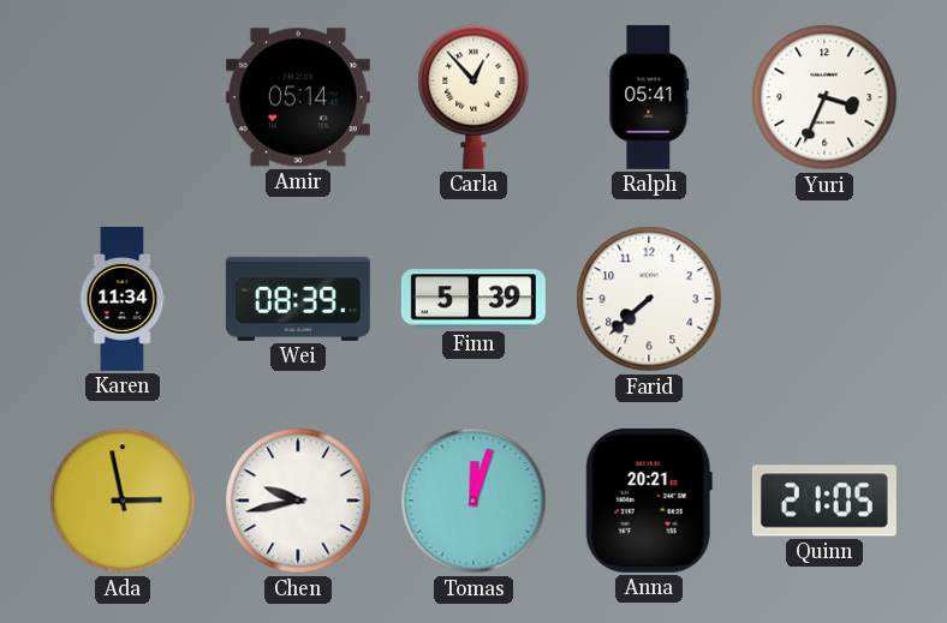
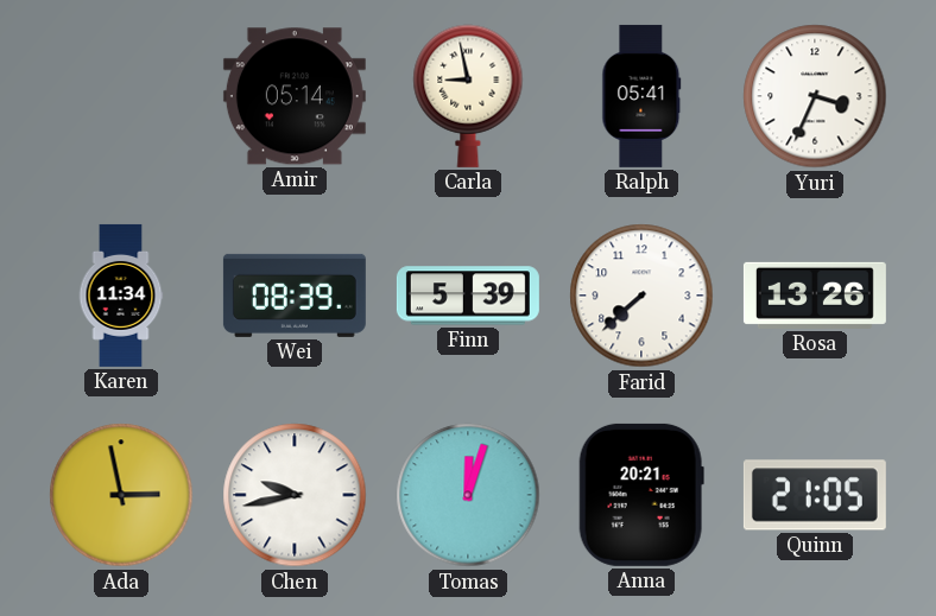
Carla: 12:53 -> 8:58 (468, 96)
Rosa: none -> 13:26 (815, 296)
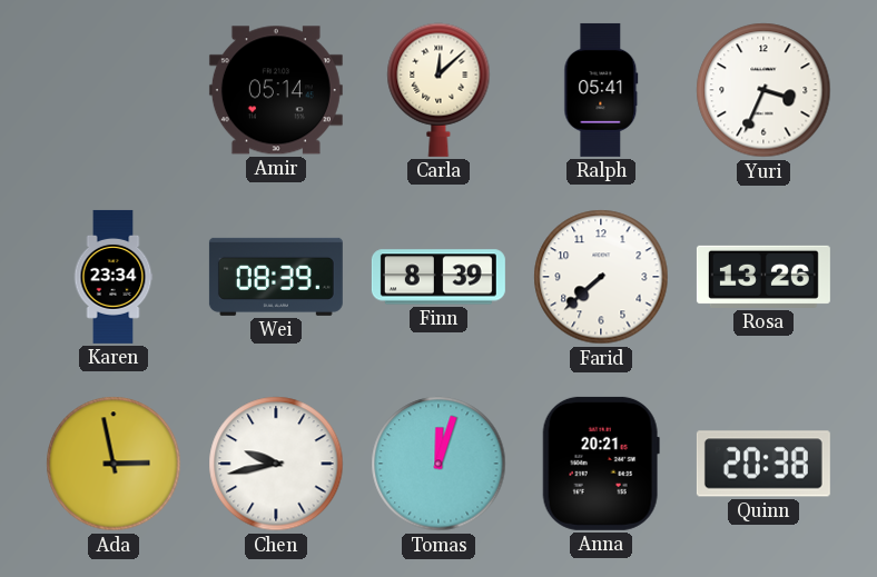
Carla: 8:58 -> 12:08 (438, 90)
Karen: 11:34 -> 23:34 (114, 277)
Finn: 5:39 -> 8:39 (438, 277)
Quinn: 21:05 -> 20:38 (763, 464)
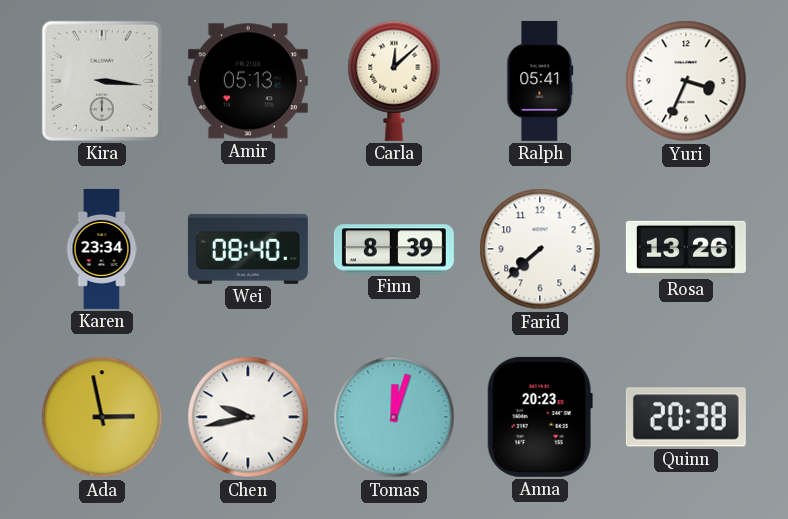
Kira: none -> 3:16 (102, 81)
Amir: 05:14 -> 05:13 (248, 81)
Wei: 08:39 -> 08:40 (248, 249)
Anna: 20:21 -> 20:23 (540, 417)
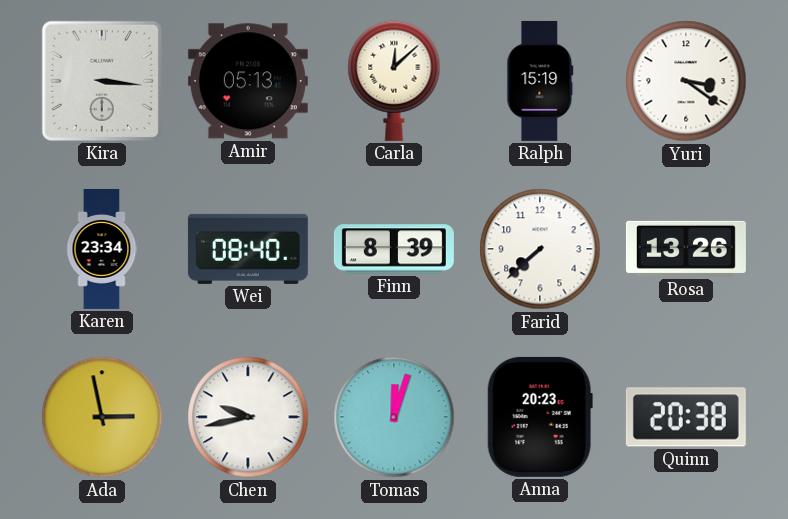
Ralph: 05:41 -> 15:19 (540, 81)
Yuri: 3:34 -> 3:21 (686, 81)
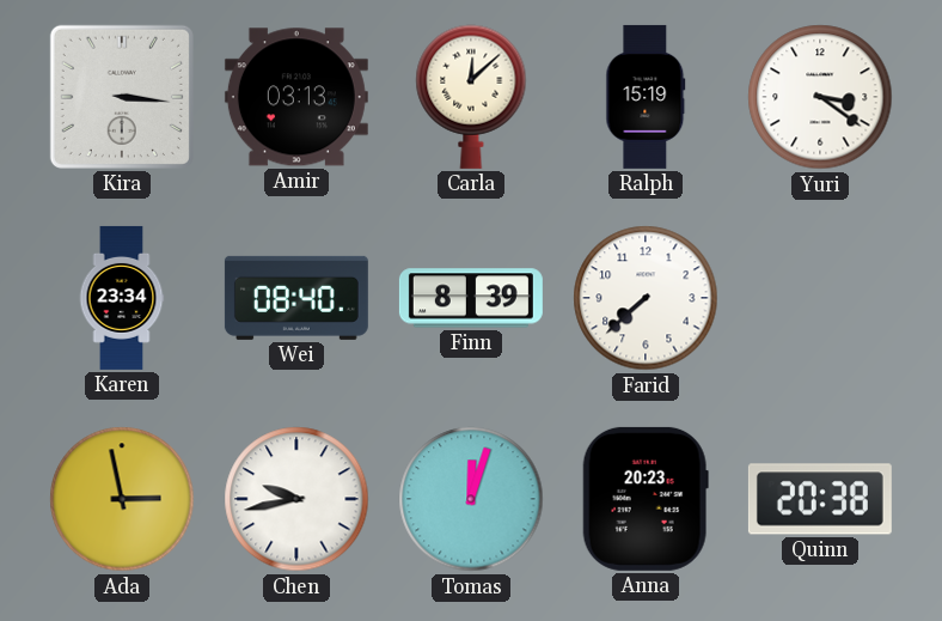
Amir: 05:13 -> 03:13 (296, 97)
Rosa: 13:26 -> none (686, 249)
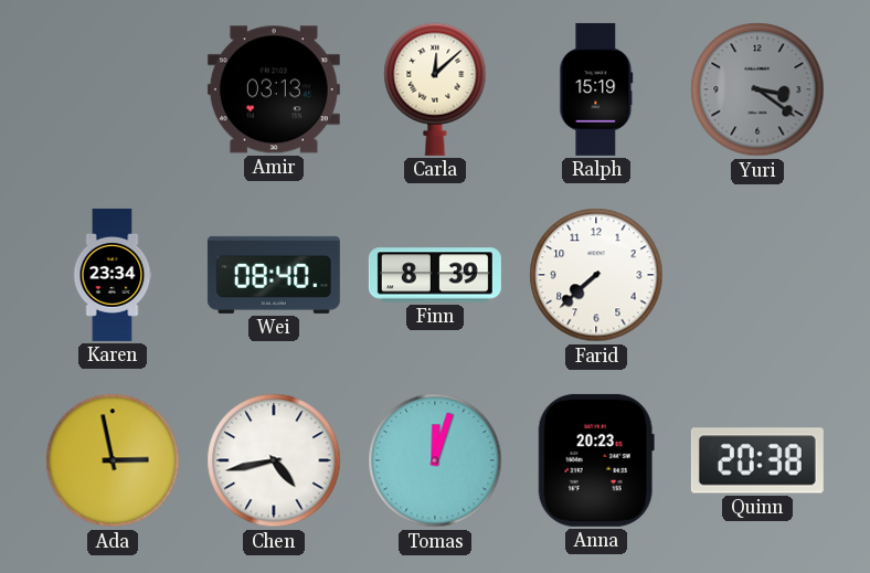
Kira: 3:16 -> none (122, 97)
Yuri dial: white -> grey (757, 89)
Chen: 9:43 -> 4:43 (274, 460)
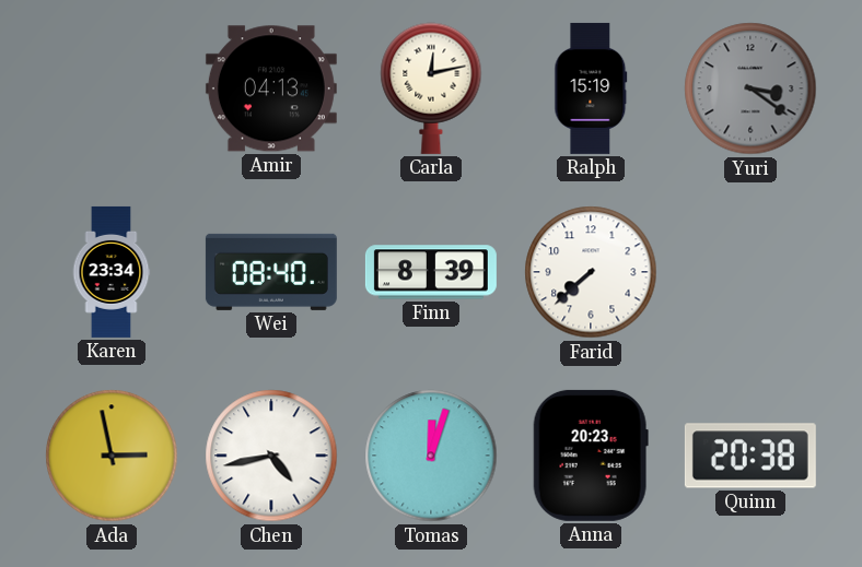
Amir: 03:13 -> 04:13 (271, 88)
Carla: 12:08 -> 12:13 (431, 88)
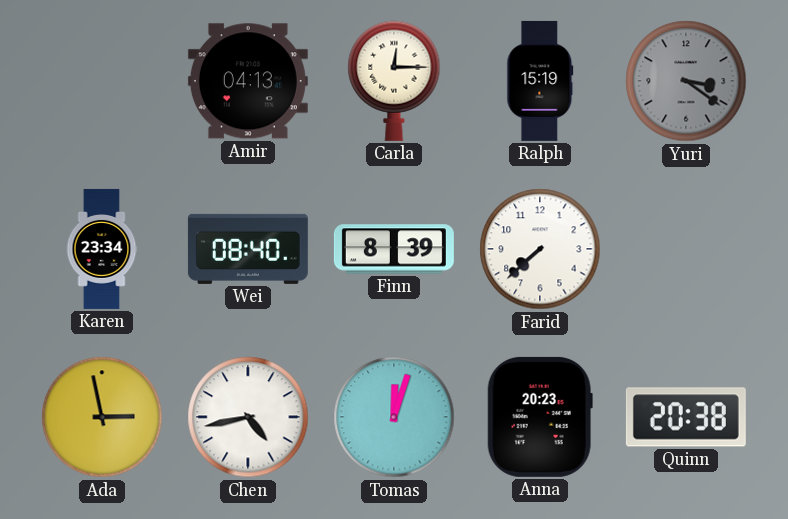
Carla: 12:13 -> 12:15 (394, 81)
